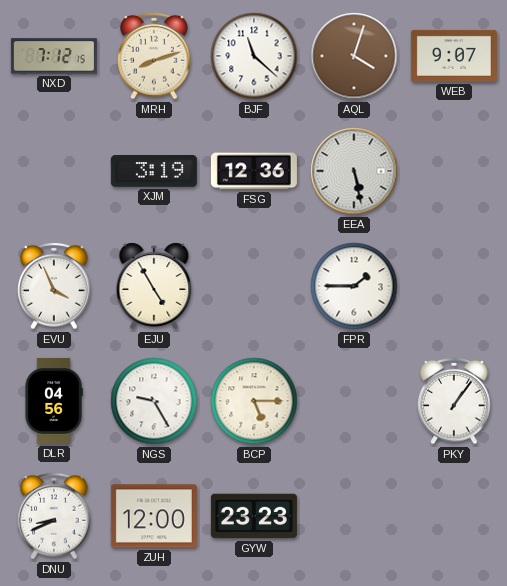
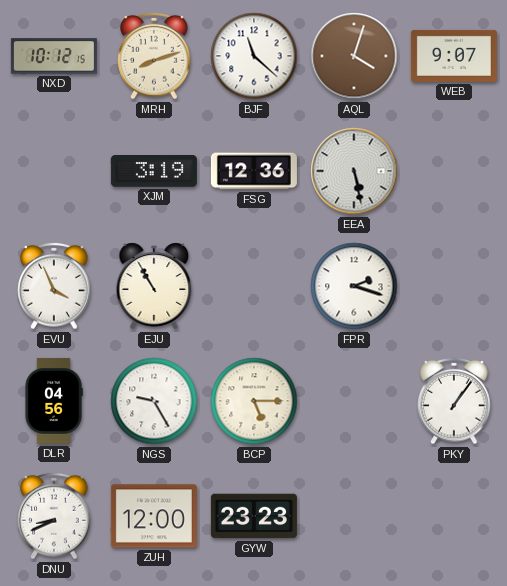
NXD: 7:12 -> 10:12 (54, 56)
EJU: 4:55 -> 10:55 (154, 286)
FPR: 1:45 -> 2:18 (354, 286)
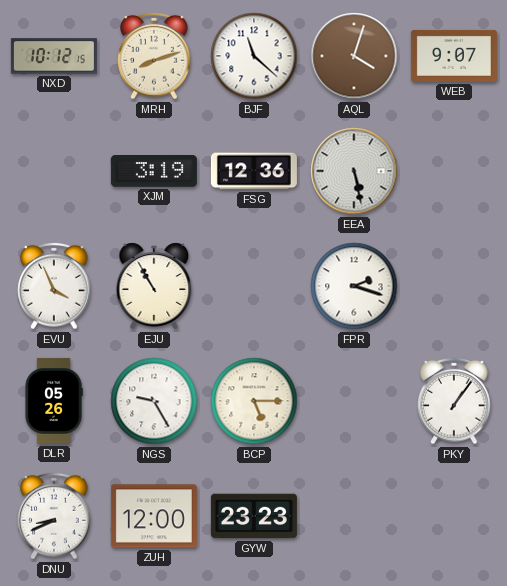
DLR: 04:56 -> 05:26 (54, 401)
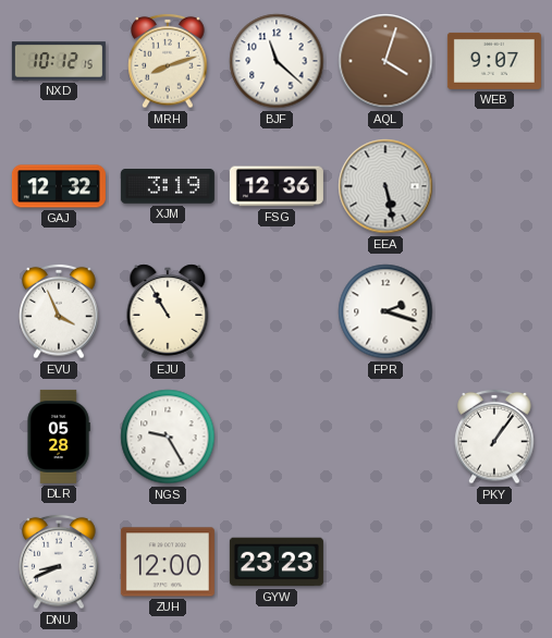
GAJ: none -> 12:32 (59, 186)
DLR: 05:26 -> 05:28 (59, 437)
BCP: 5:15 -> none (254, 401)
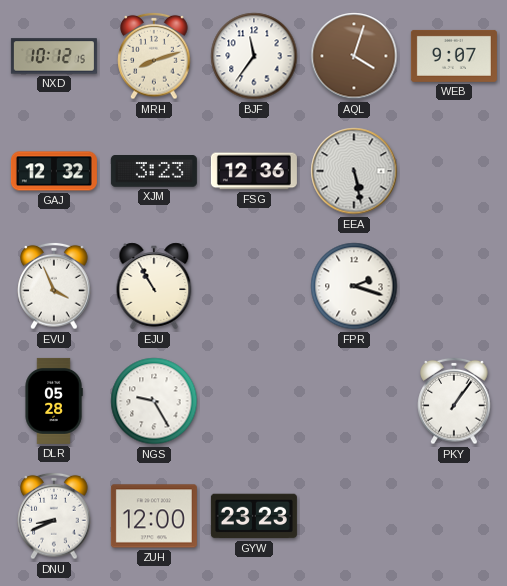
BJF: 11:22 -> 11:36 (254, 56)
XJM: 3:19 -> 3:23 (154, 171)
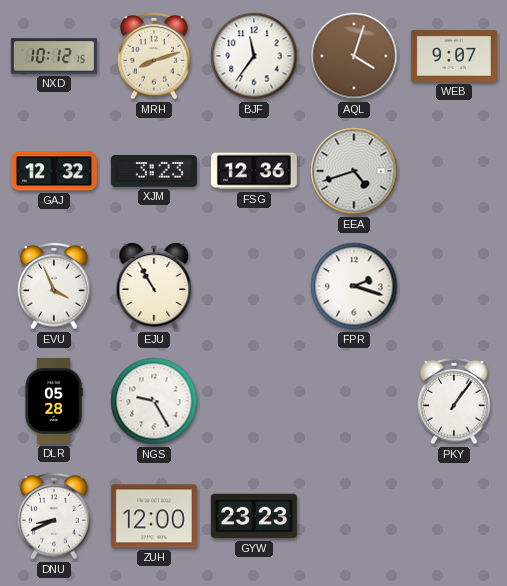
EEA: 5:28 -> 4:42 (354, 171)
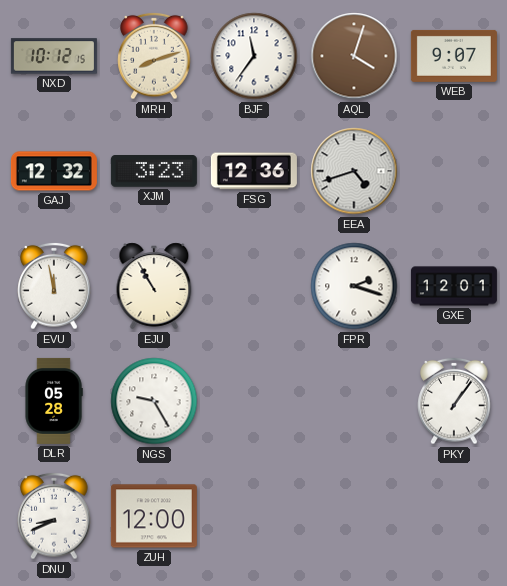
EVU: 3:56 -> 11:58 (54, 286)
GXE: none -> 12:01 (454, 286)
GYW: 23:23 -> none (254, 516)
